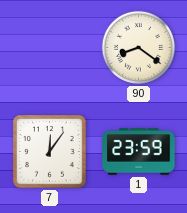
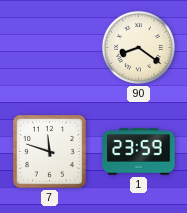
7: 12:06 -> 11:48 (50, 152)
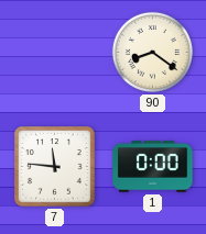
7: 11:48 -> 11:46 (55, 167)
1: 23:59 -> 0:00 (153, 167)
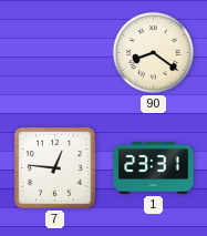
7: 11:46 -> 12:46 (55, 168)
1: 0:00 -> 23:31 (154, 168)
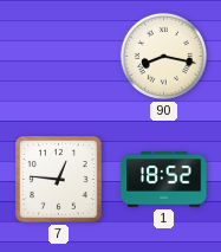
90: 8:21 -> 8:17 (163, 56)
1: 23:31 -> 18:52 (164, 180)
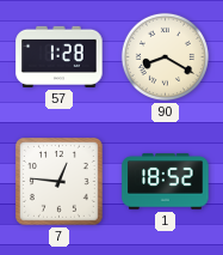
57: none -> 1:28 (60, 56)
90: 8:17 -> 8:20 (165, 56)
